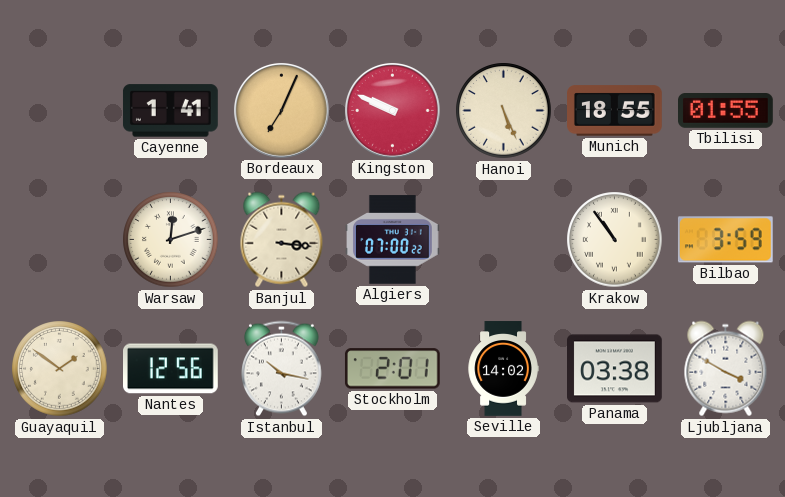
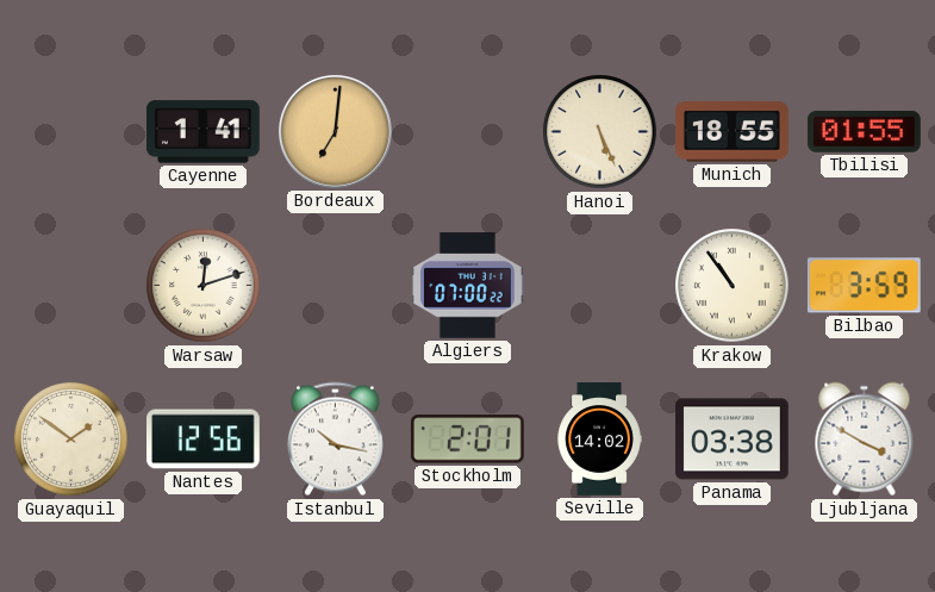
Bordeaux: 7:04 -> 7:01 (335, 131)
Kingston: 9:49 -> none (392, 110)
Banjul: 3:16 -> none (282, 240)
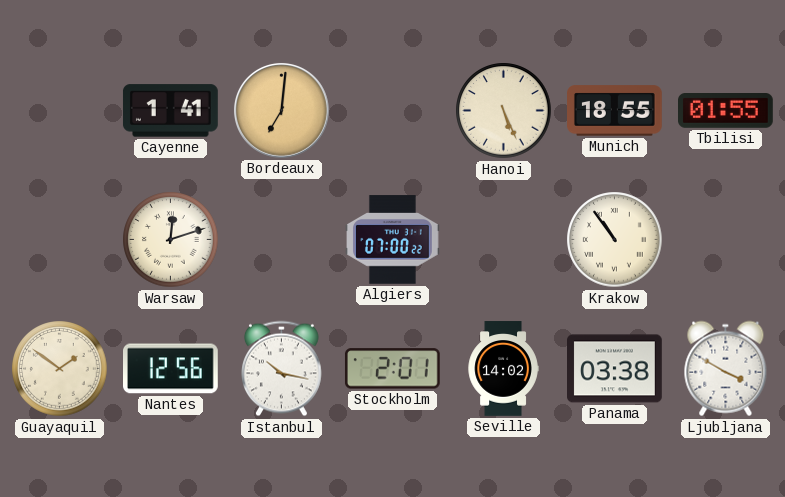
Bilbao: 3:59 -> none (864, 286)
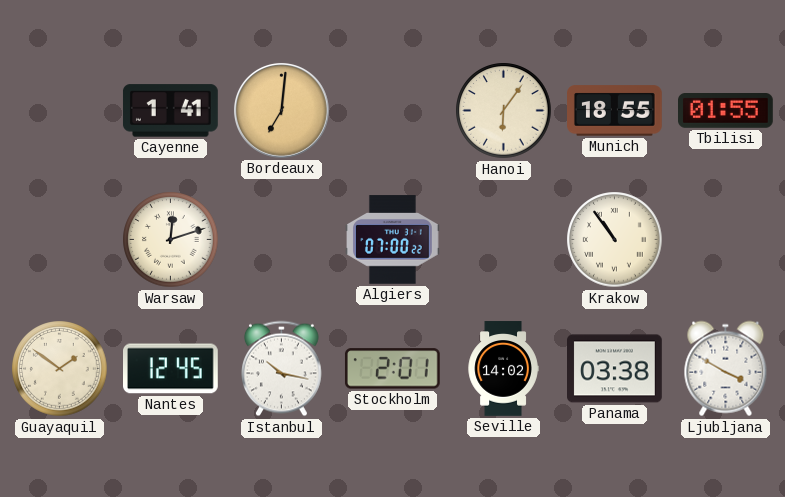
Hanoi: 5:26 -> 6:06 (504, 111)
Nantes: 12:56 -> 12:45 (171, 369)
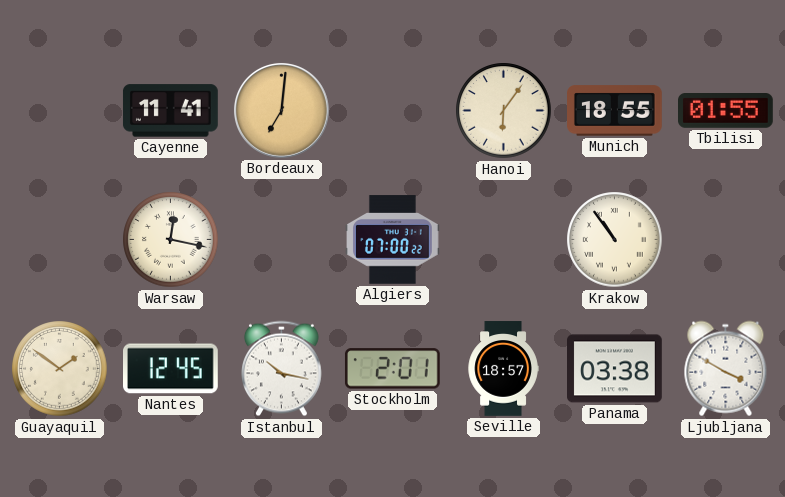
Cayenne: 1:41 -> 11:41 (171, 111)
Warsaw: 12:12 -> 12:17 (171, 240)
Seville: 14:02 -> 18:57 (503, 369)
